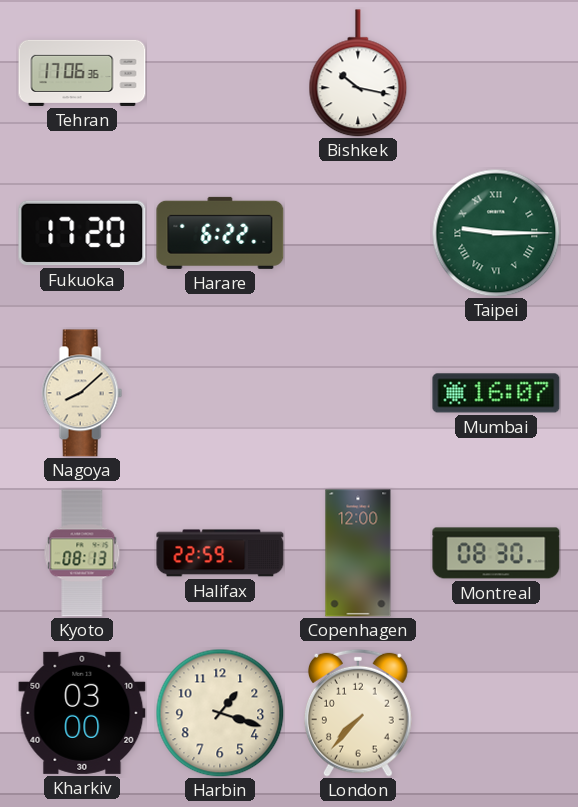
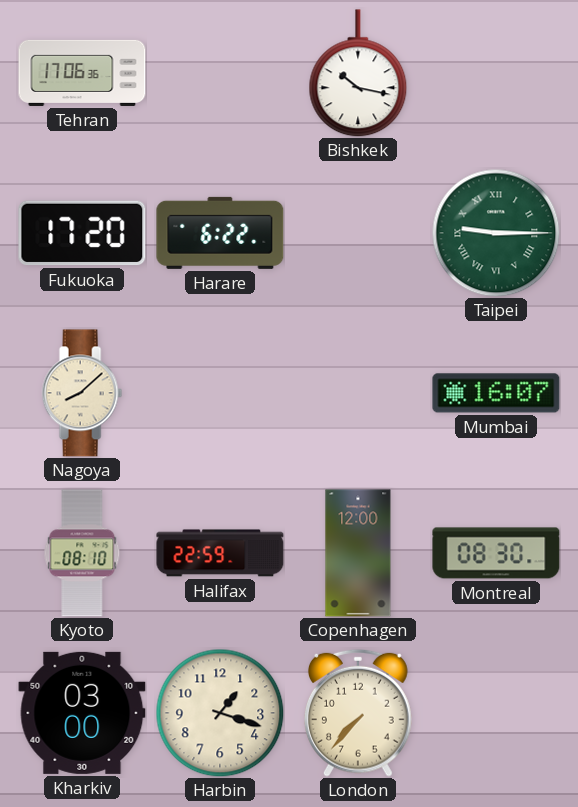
Kyoto: 08:13 -> 08:10 (82, 553)
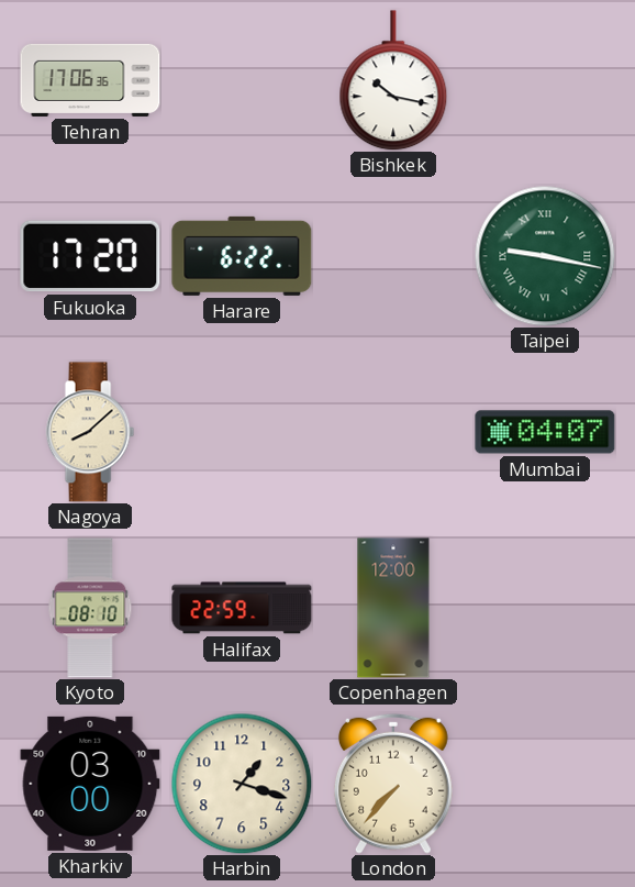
Taipei: 9:15 -> 9:17 (545, 256)
Mumbai: 16:07 -> 04:07 (545, 432)
Montreal: 08:30 -> none (496, 553)
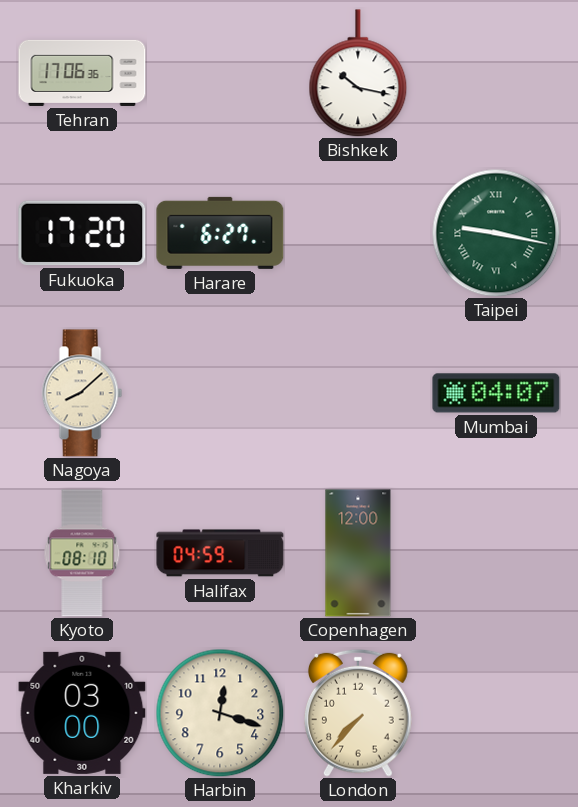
Harare: 6:22 -> 6:27 (220, 233)
Halifax: 22:59 -> 04:59 (220, 553)
Harbin: 1:18 -> 12:18 (220, 713)
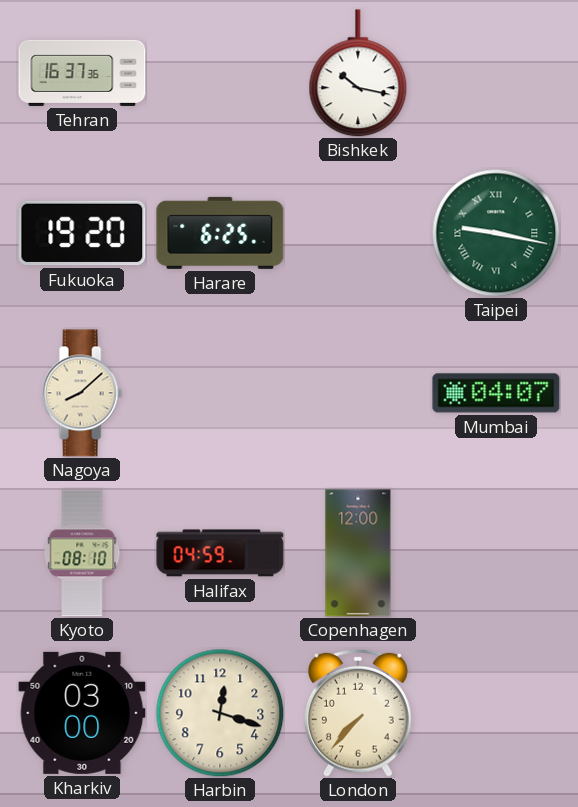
Tehran: 17:06 -> 16:37 (82, 73)
Fukuoka: 17:20 -> 19:20 (82, 233)
Harare: 6:27 -> 6:25 (220, 233)
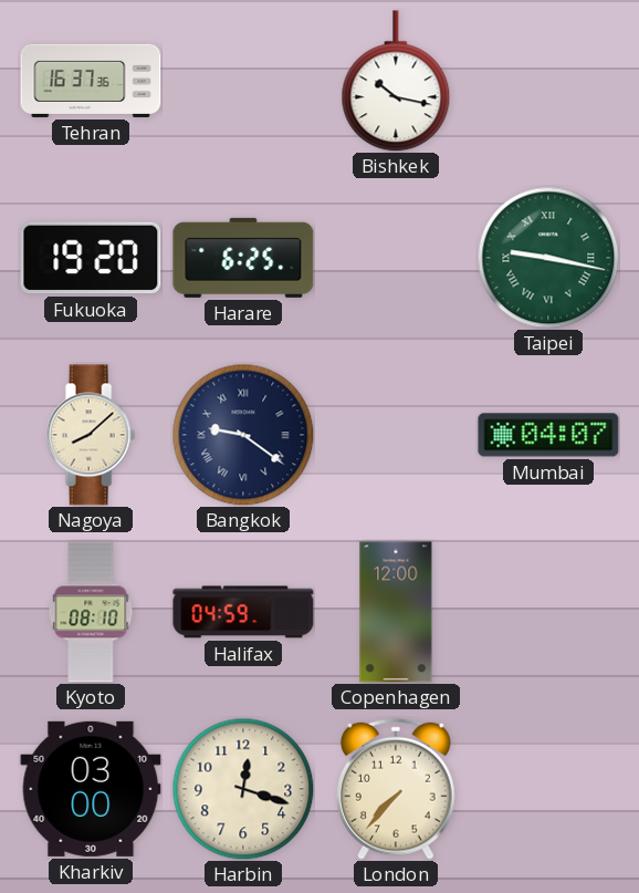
Bangkok: none -> 9:21 (243, 435)
